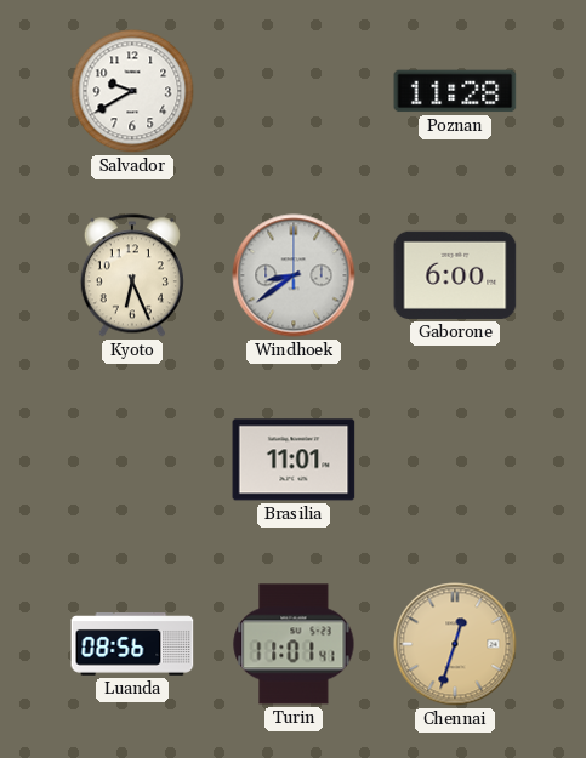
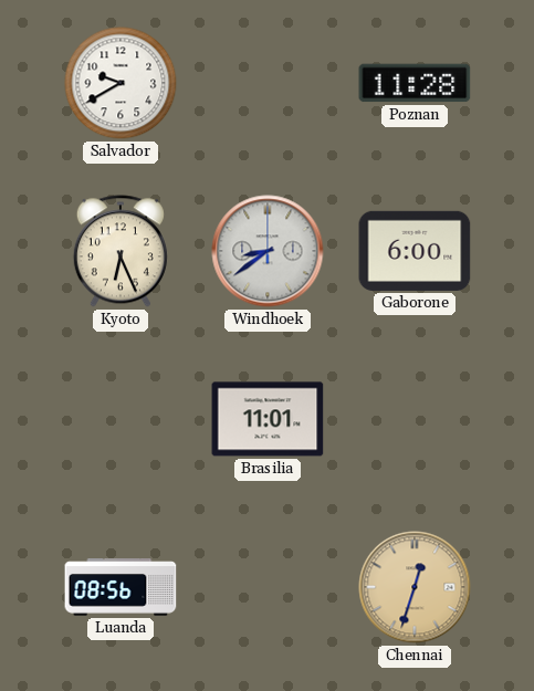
Turin: 11:01 -> none (294, 644)
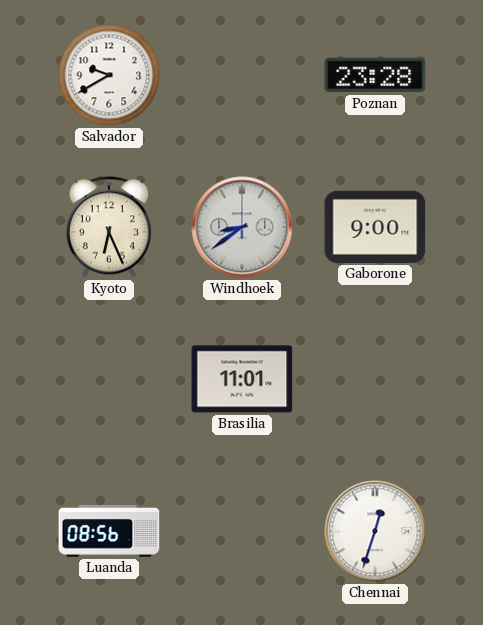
Poznan: 11:28 -> 23:28 (375, 75)
Gaborone: 6:00 -> 9:00 (375, 227)
Chennai dial: champagne -> white (375, 531)
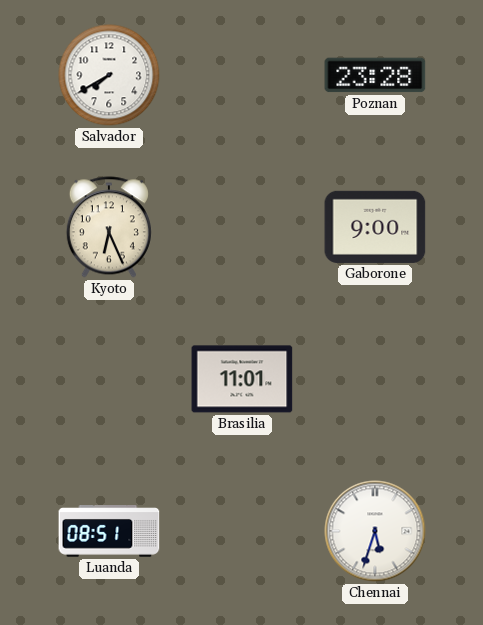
Salvador: 9:40 -> 7:40 (109, 75)
Windhoek: 8:39 -> none (242, 227)
Luanda: 08:56 -> 08:51 (109, 532)
Chennai: 12:33 -> 5:33 (375, 531)
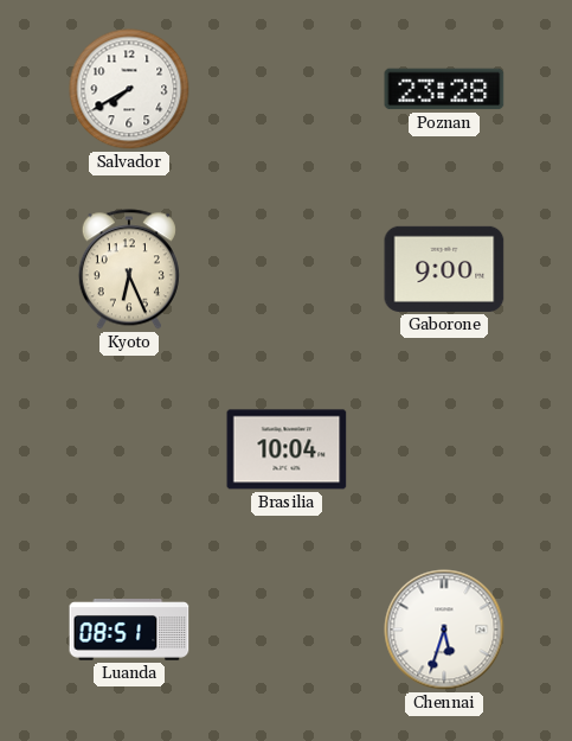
Brasilia: 11:01 -> 10:04 (287, 449)
